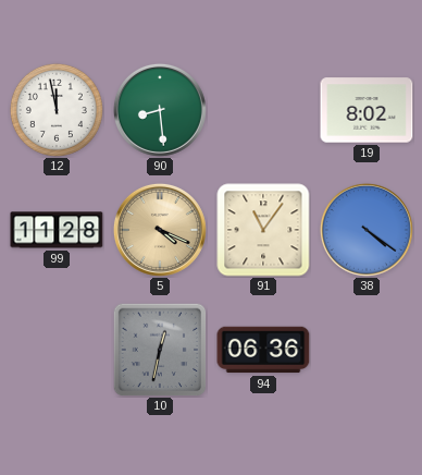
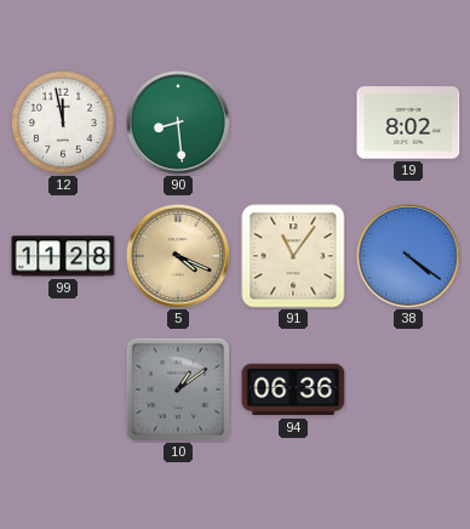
10: 12:32 -> 1:09 (178, 389)
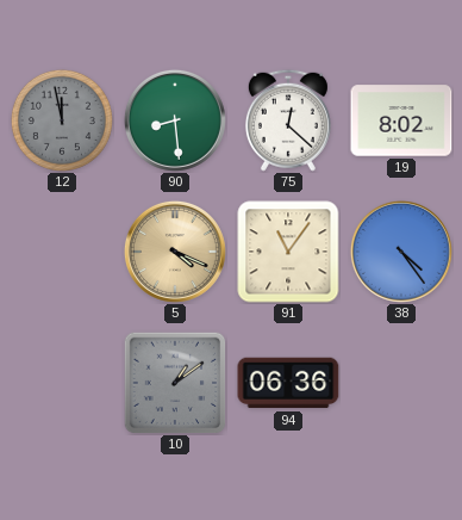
12 dial: white -> grey (62, 120)
75: none -> 12:22 (288, 120)
99: 11:28 -> none (63, 256)
38: 4:21 -> 4:24 (401, 252)
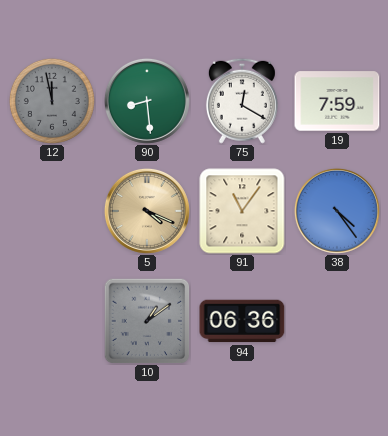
75: 12:22 -> 12:20 (242, 101)
19: 8:02 -> 7:59 (337, 101)
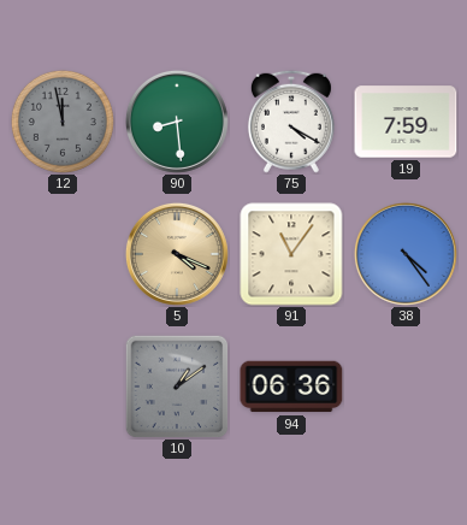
75: 12:20 -> 4:20 (291, 122)
